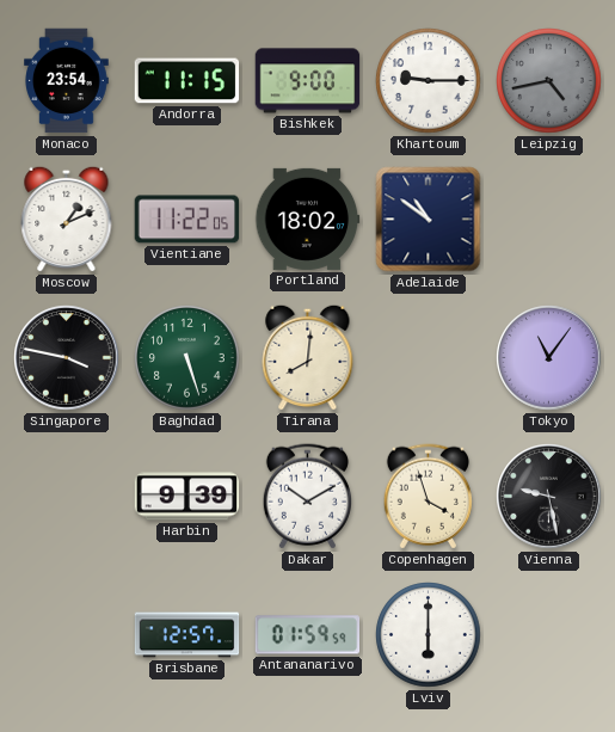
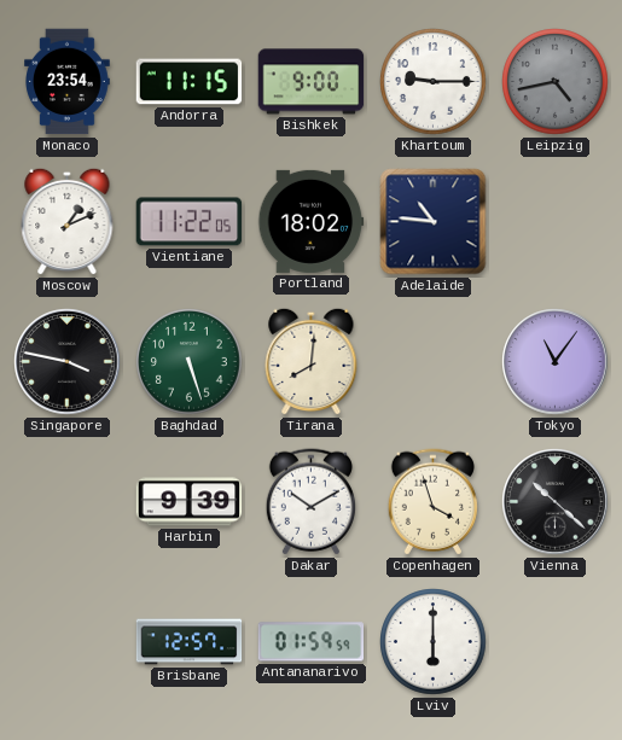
Adelaide: 10:51 -> 10:46 (434, 222)
Vienna: 9:28 -> 10:22 (556, 502)
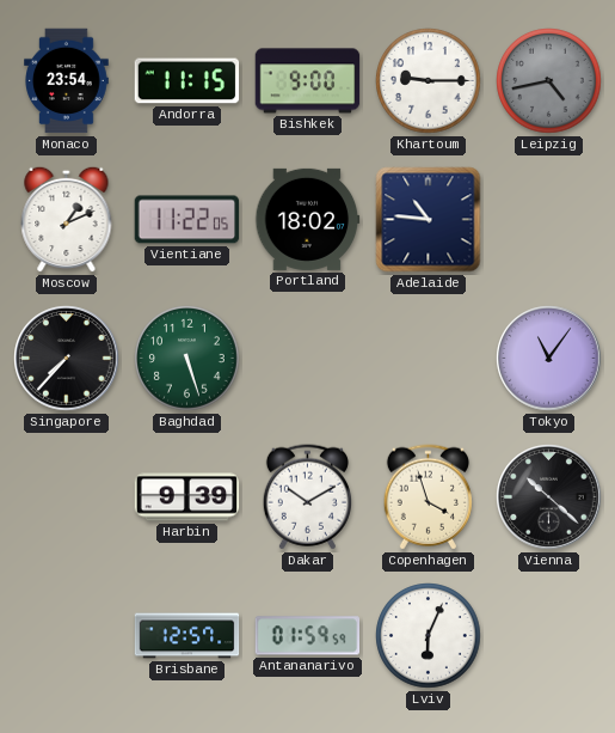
Singapore: 3:47 -> 7:37 (67, 359)
Tirana: 8:01 -> none (312, 361)
Lviv: 6:00 -> 6:04 (429, 636)
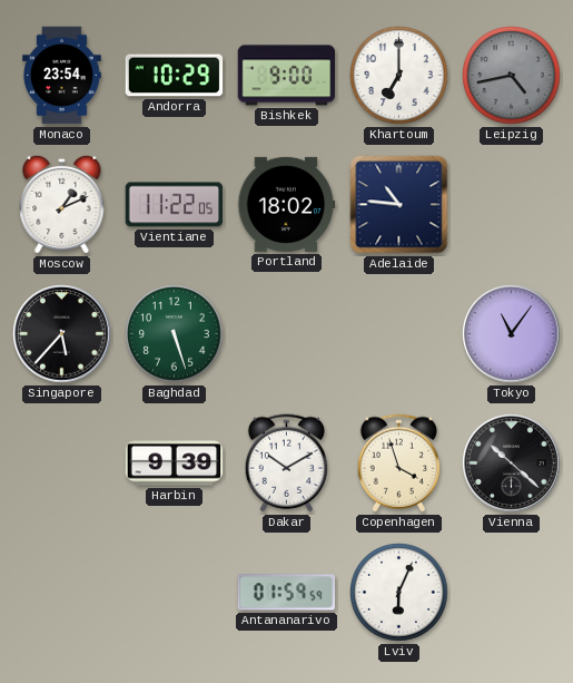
Andorra: 11:15 -> 10:29 (175, 76)
Khartoum: 9:15 -> 7:00 (399, 76)
Singapore: 7:37 -> 5:37 (62, 334)
Brisbane: 12:57 -> none (187, 636)
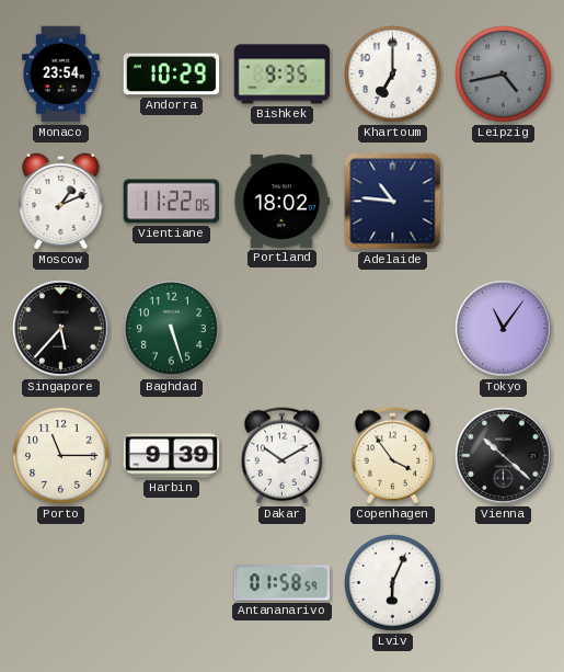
Bishkek: 9:00 -> 9:35 (283, 75)
Porto: none -> 11:15 (61, 456)
Copenhagen: 3:57 -> 3:54 (392, 456)
Antananarivo: 01:59 -> 01:58 (283, 583)
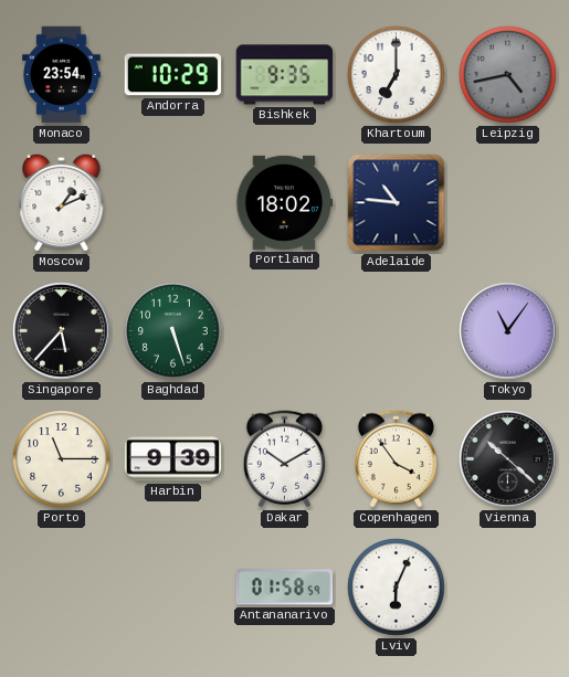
Vientiane: 11:22 -> none (172, 202)
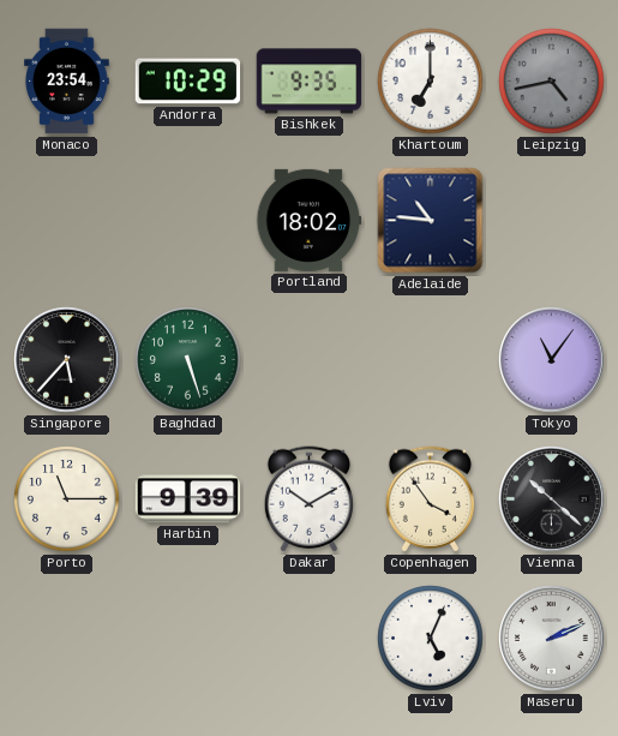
Moscow: 1:11 -> none (62, 202)
Antananarivo: 01:58 -> none (285, 588)
Lviv: 6:04 -> 5:04 (431, 639)
Maseru: none -> 2:11 (552, 639)
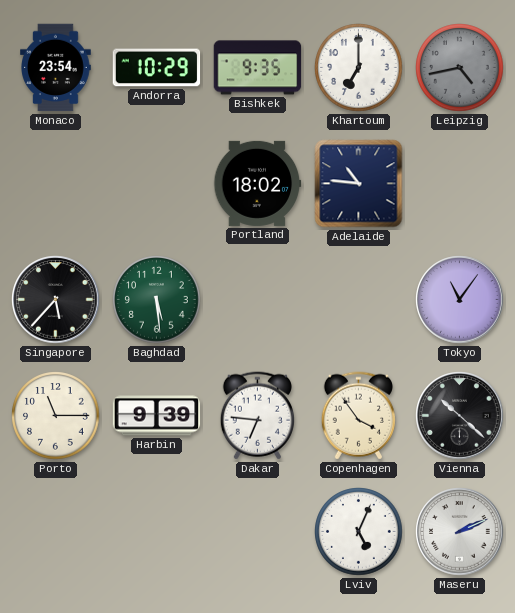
Baghdad: 5:27 -> 5:29 (157, 300)
Dakar: 10:10 -> 6:46 (257, 416)
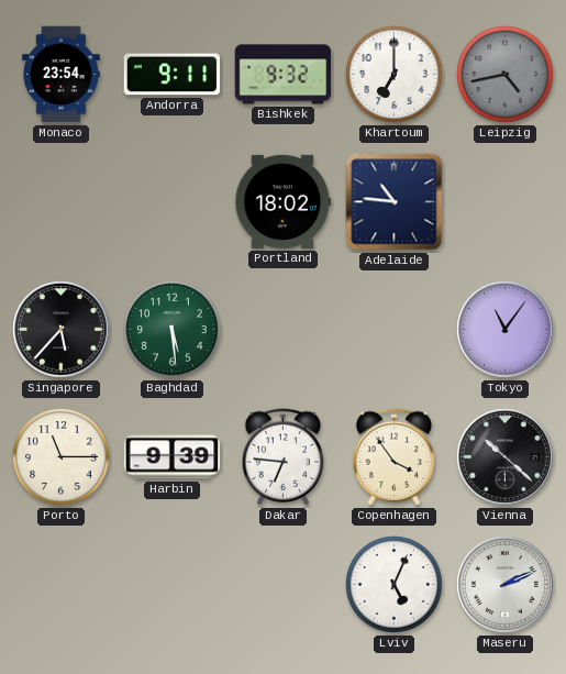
Andorra: 10:29 -> 9:11 (173, 75)
Bishkek: 9:35 -> 9:32 (284, 75)
